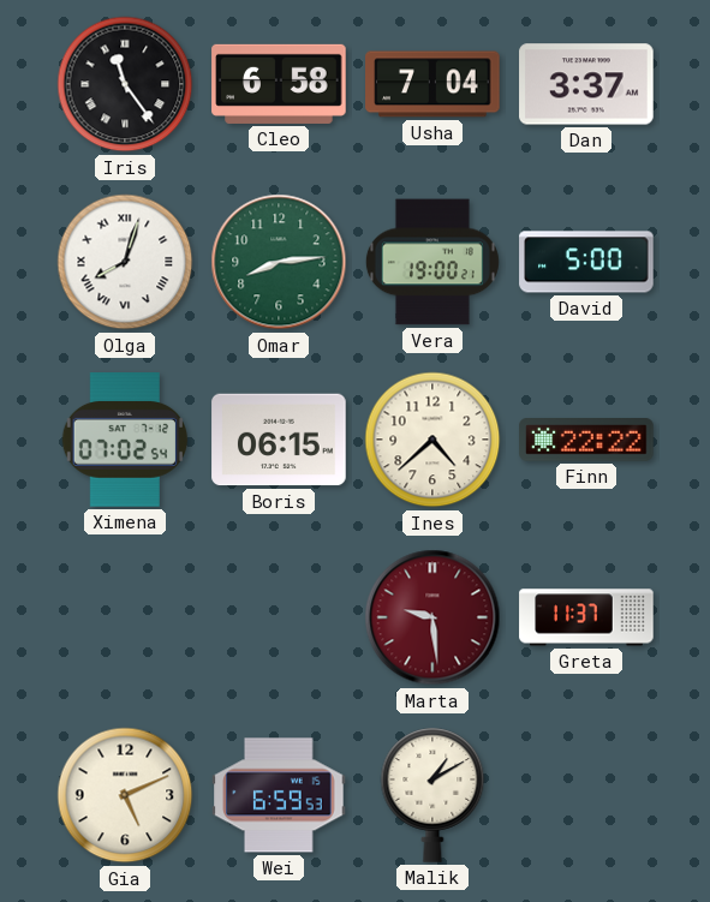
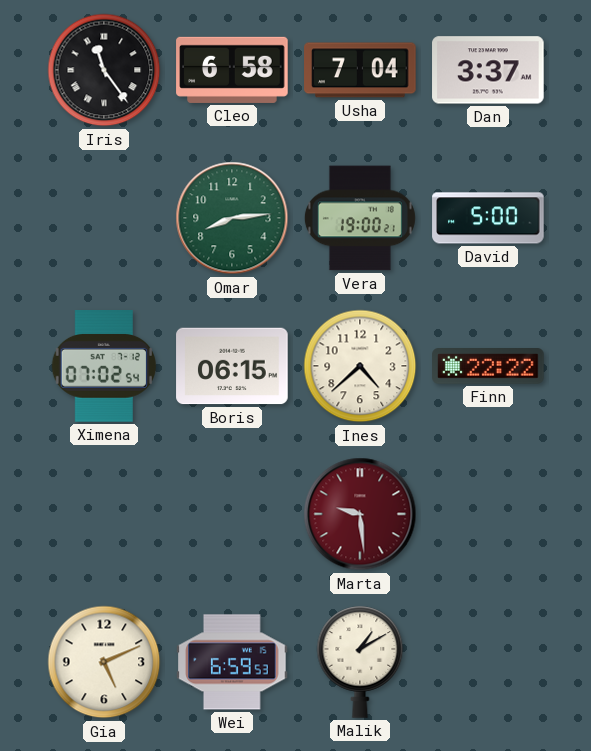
Olga: 8:03 -> none (125, 262)
Greta: 11:37 -> none (586, 617)
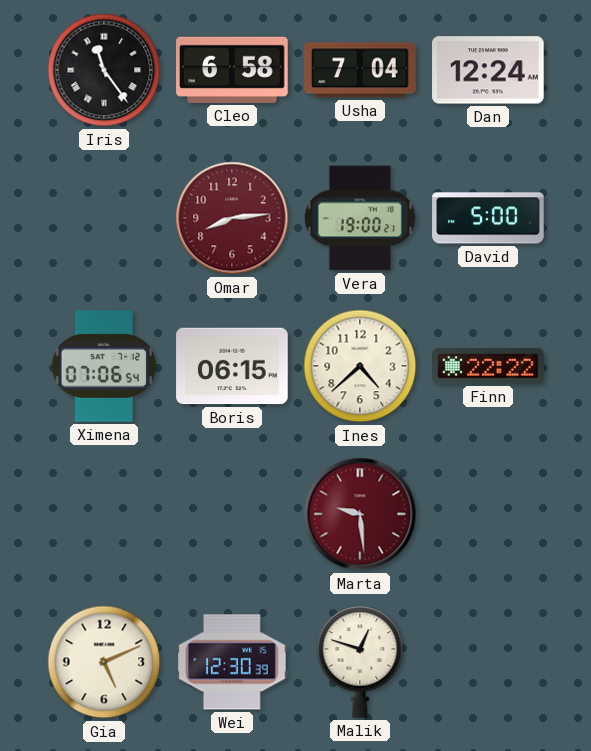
Dan: 3:37 -> 12:24 (488, 70)
Omar dial: green -> burgundy (232, 218)
Ximena: 07:02 -> 07:06 (104, 366)
Wei: 6:59 -> 12:30 (232, 662)
Malik: 1:10 -> 12:48 (360, 662)
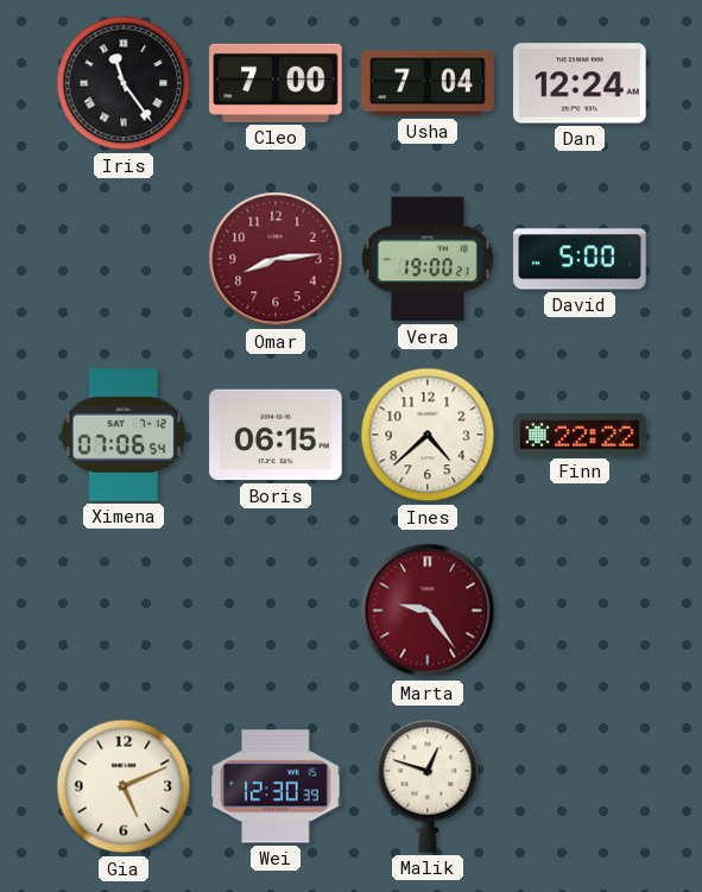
Cleo: 6:58 -> 7:00 (276, 83)
Marta: 9:29 -> 9:24 (428, 611)
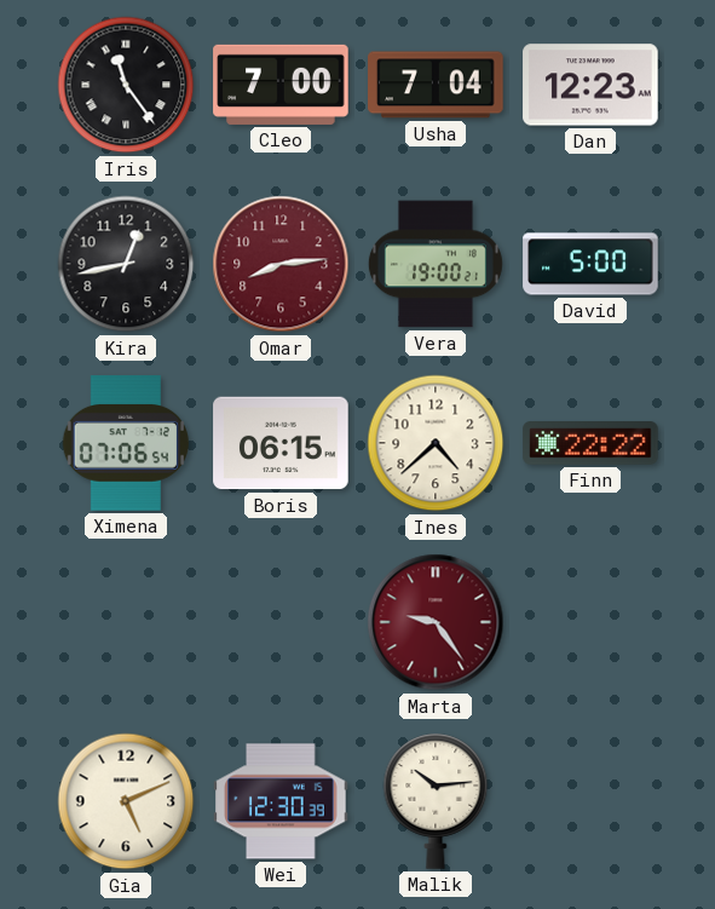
Dan: 12:24 -> 12:23 (590, 85)
Kira: none -> 12:43 (126, 264)
Malik: 12:48 -> 10:14 (436, 801)
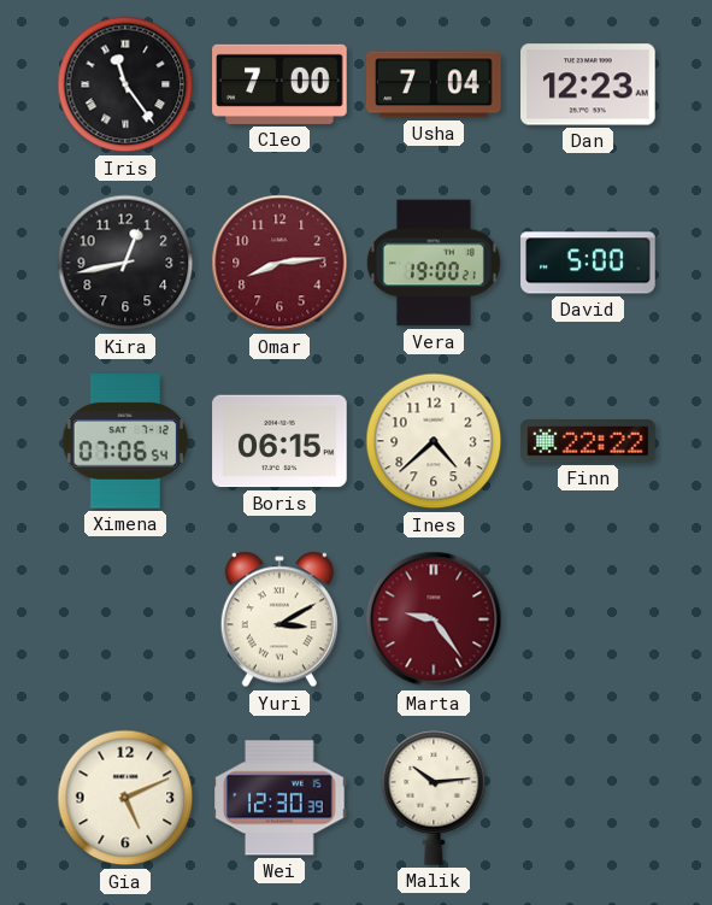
Yuri: none -> 3:10 (279, 619)
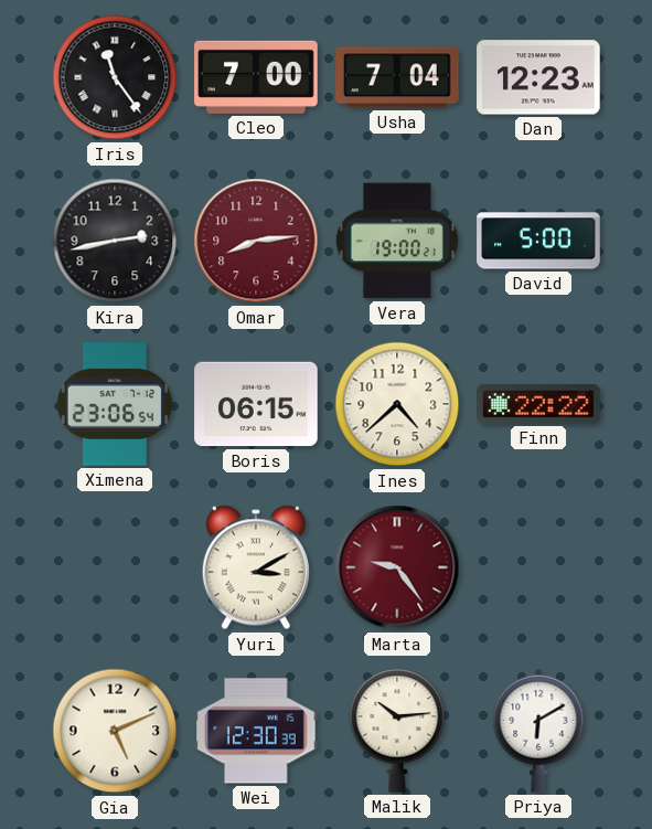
Kira: 12:43 -> 2:43 (115, 241)
Ximena: 07:06 -> 23:06 (115, 404)
Priya: none -> 6:10 (538, 731)
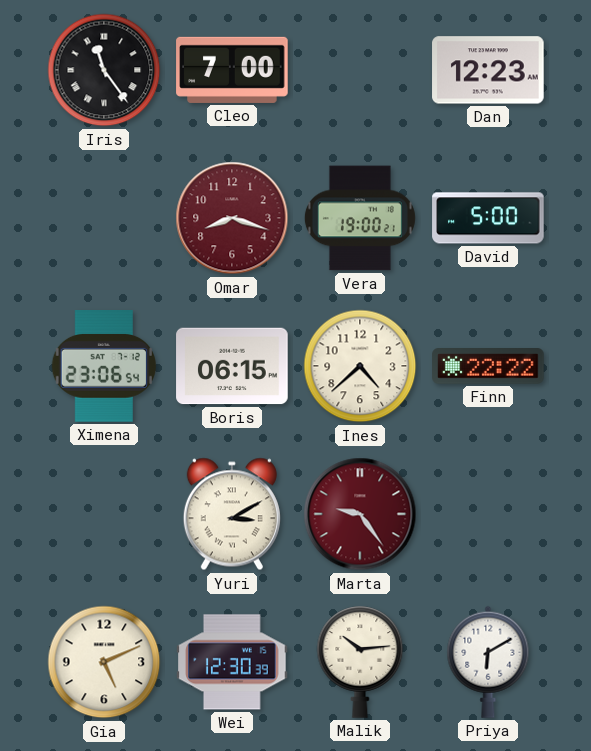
Usha: 7:04 -> none (397, 77)
Kira: 2:43 -> none (115, 241)
Omar: 8:14 -> 8:18 (232, 218)
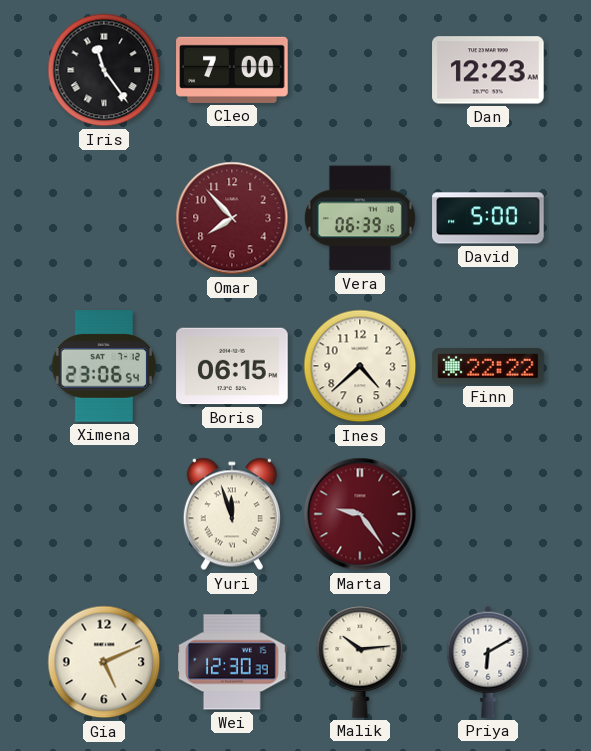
Omar: 8:18 -> 7:53 (232, 218)
Vera: 19:00 -> 06:39 (360, 218)
Yuri: 3:10 -> 11:57 (232, 514)
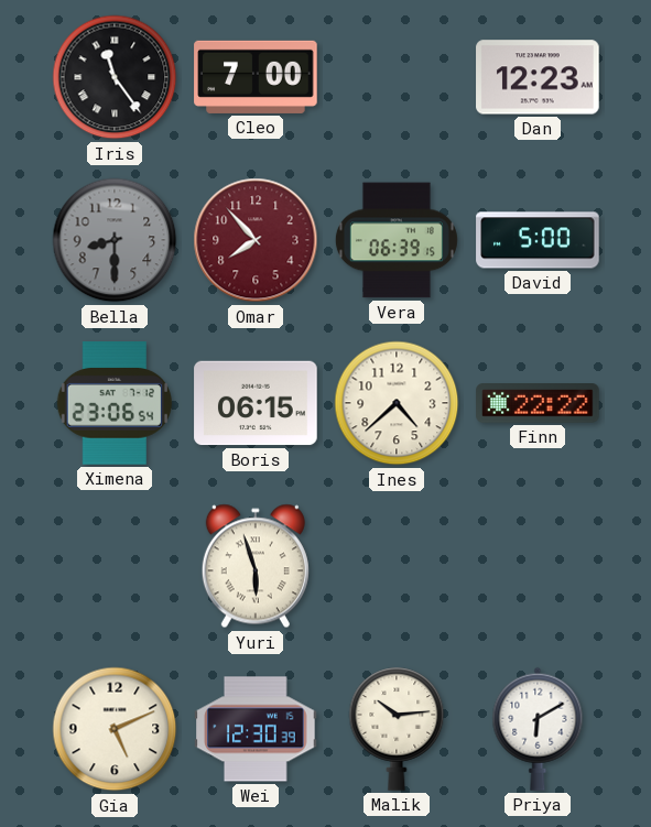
Bella: none -> 8:30 (115, 240)
Yuri: 11:57 -> 5:57 (256, 566)
Marta: 9:24 -> none (360, 514)
